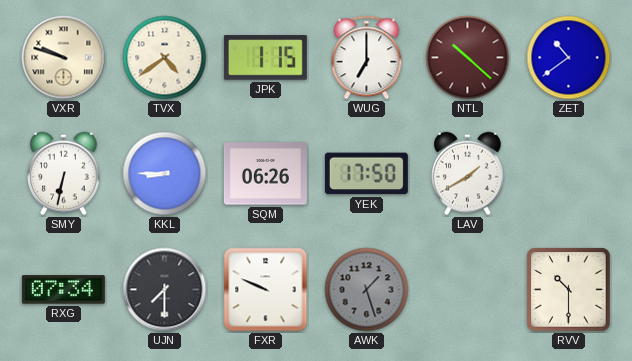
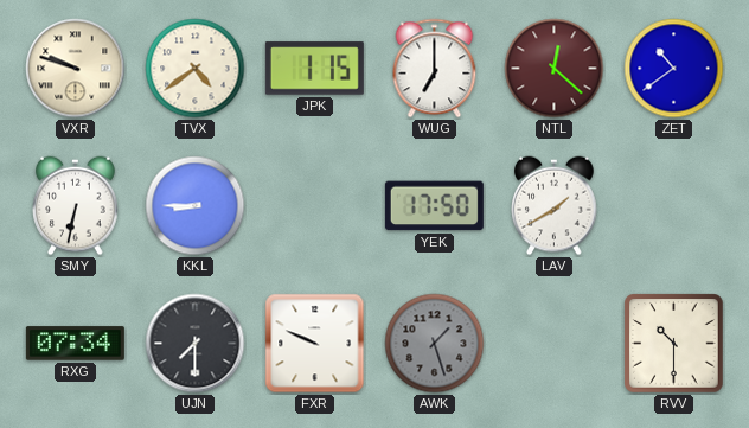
NTL: 10:22 -> 12:22 (555, 69)
SQM: 06:26 -> none (265, 174)
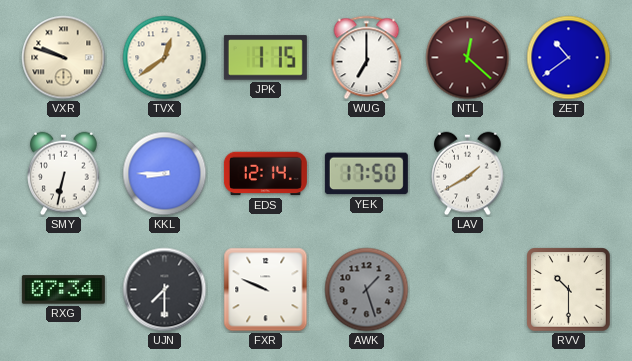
TVX: 4:39 -> 12:39 (165, 58)
EDS: none -> 12:14 (265, 174)
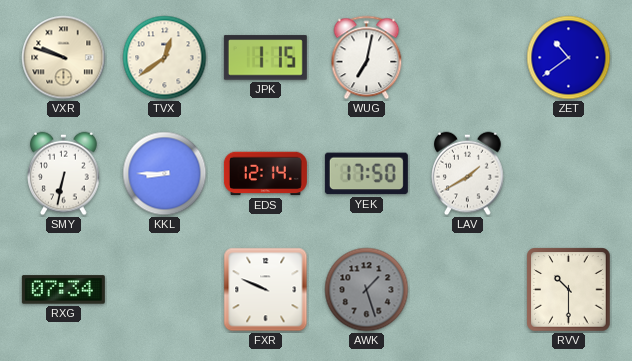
WUG: 7:00 -> 7:02 (367, 58)
NTL: 12:22 -> none (468, 58)
UJN: 7:30 -> none (165, 290)
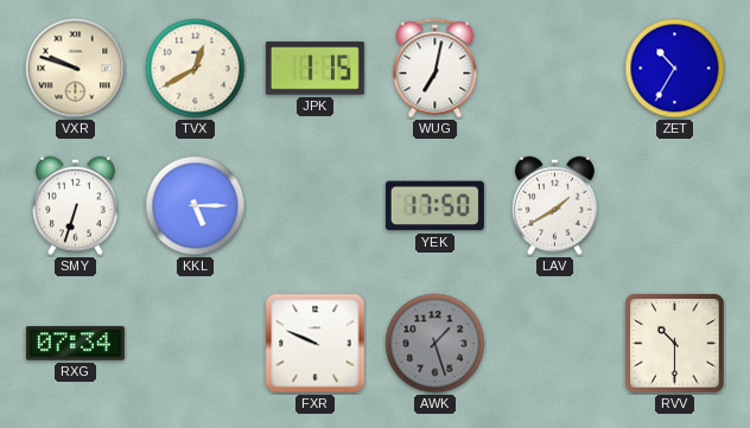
TVX: 12:39 -> 12:40 (196, 69)
ZET: 10:39 -> 10:35 (675, 69)
SMY: 6:32 -> 6:33 (76, 206)
KKL: 8:45 -> 5:15 (196, 206)
EDS: 12:14 -> none (265, 174)
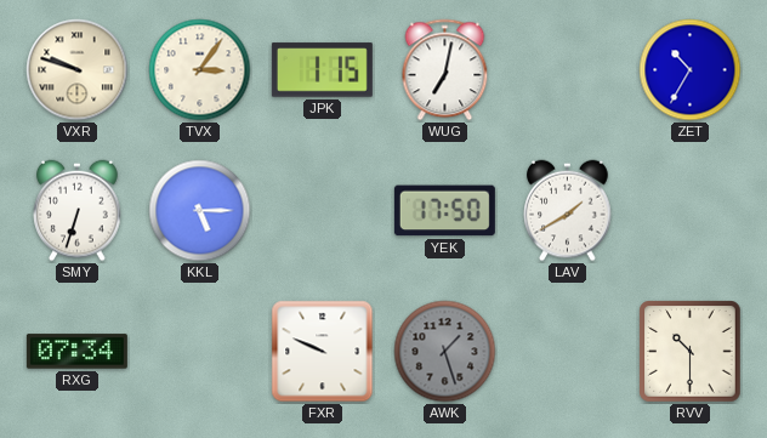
TVX: 12:40 -> 3:06 (200, 70)
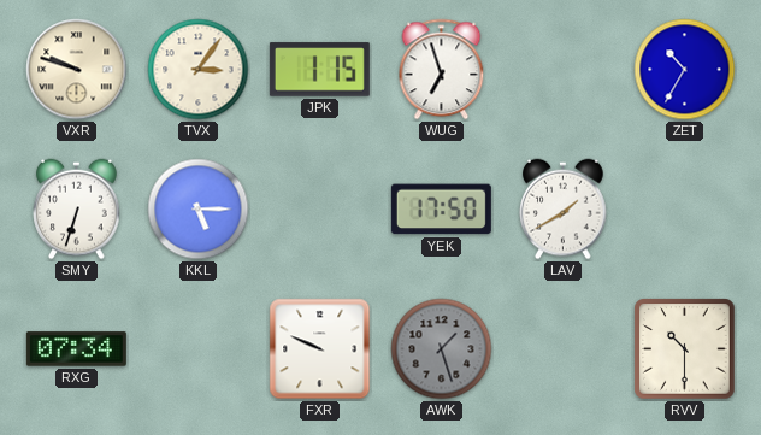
WUG: 7:02 -> 6:57 (442, 70)
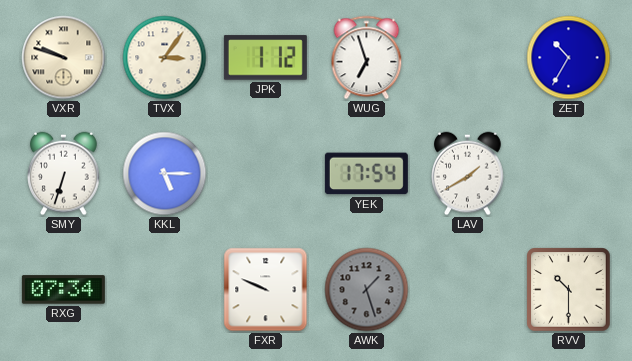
JPK: 1:15 -> 1:12 (265, 58)
YEK: 17:50 -> 17:54 (366, 174)
